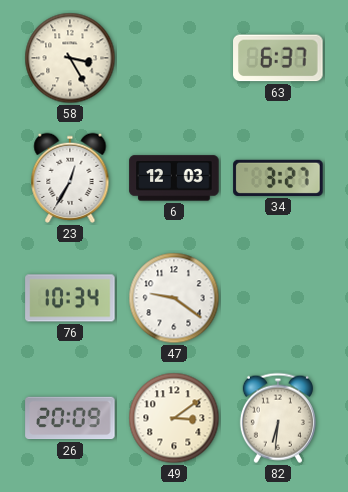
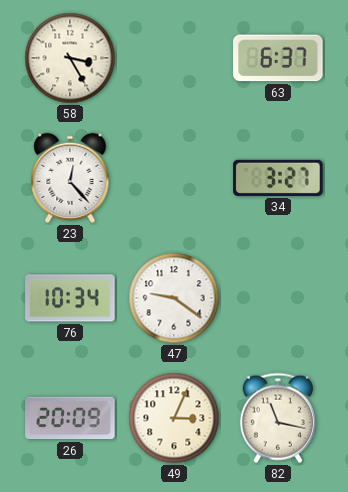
23: 12:35 -> 12:23 (70, 178)
6: 12:03 -> none (174, 178)
49: 3:09 -> 3:04 (174, 418)
82: 6:31 -> 11:17 (278, 418)
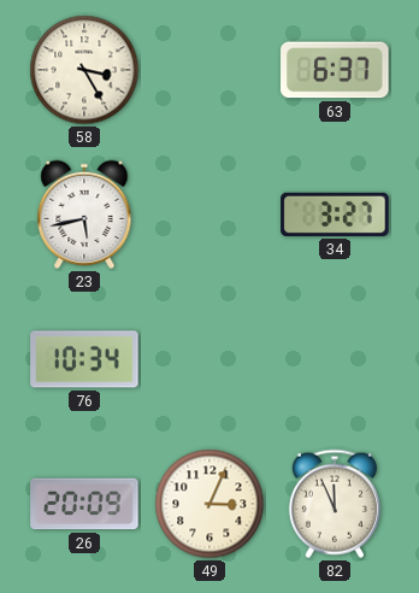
23: 12:23 -> 5:43 (84, 215)
47: 9:21 -> none (174, 298)
82: 11:17 -> 11:56 (335, 504)
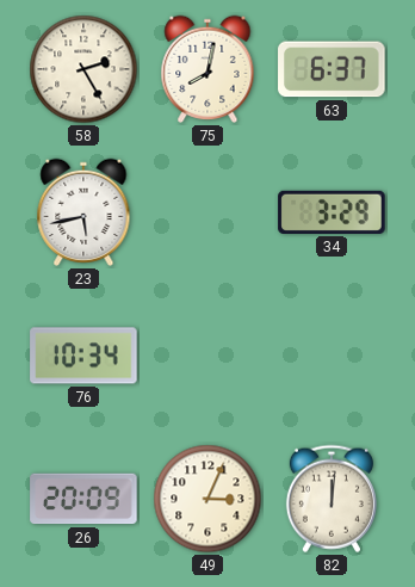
58: 3:25 -> 2:25 (83, 69)
75: none -> 8:02 (207, 69)
34: 3:27 -> 3:29 (332, 212)
82: 11:56 -> 12:01 (332, 499)
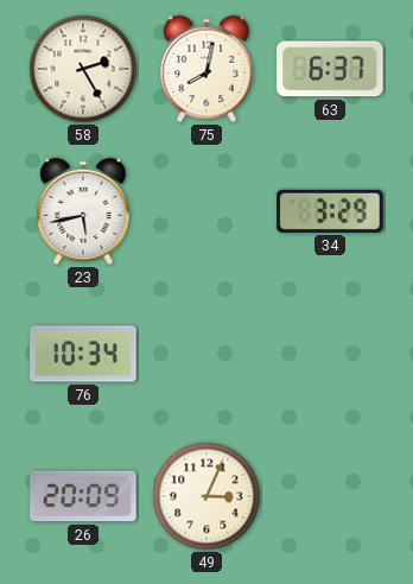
82: 12:01 -> none (332, 499)
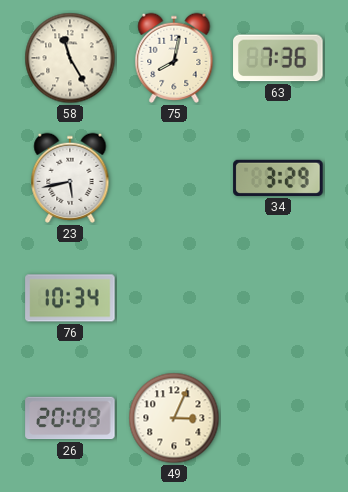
58: 2:25 -> 11:25 (70, 58)
63: 6:37 -> 7:36 (278, 58)
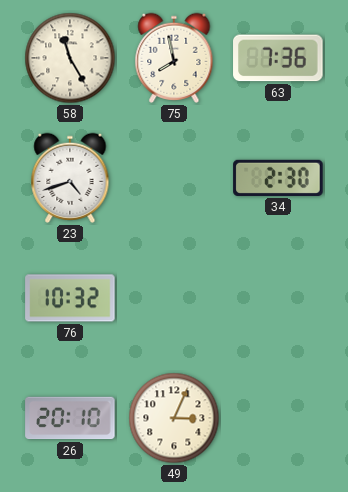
75: 8:02 -> 7:58 (174, 58)
23: 5:43 -> 4:42 (70, 178)
34: 3:29 -> 2:30 (278, 178)
76: 10:34 -> 10:32 (70, 298)
26: 20:09 -> 20:10 (70, 418)
